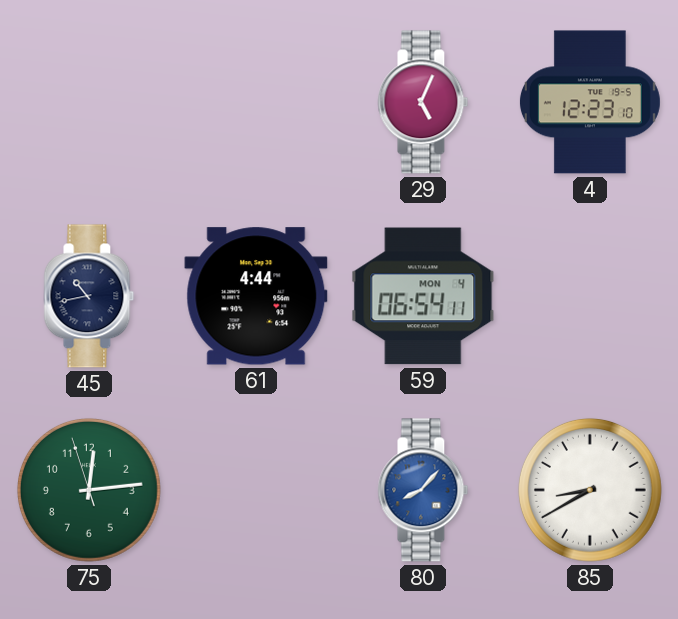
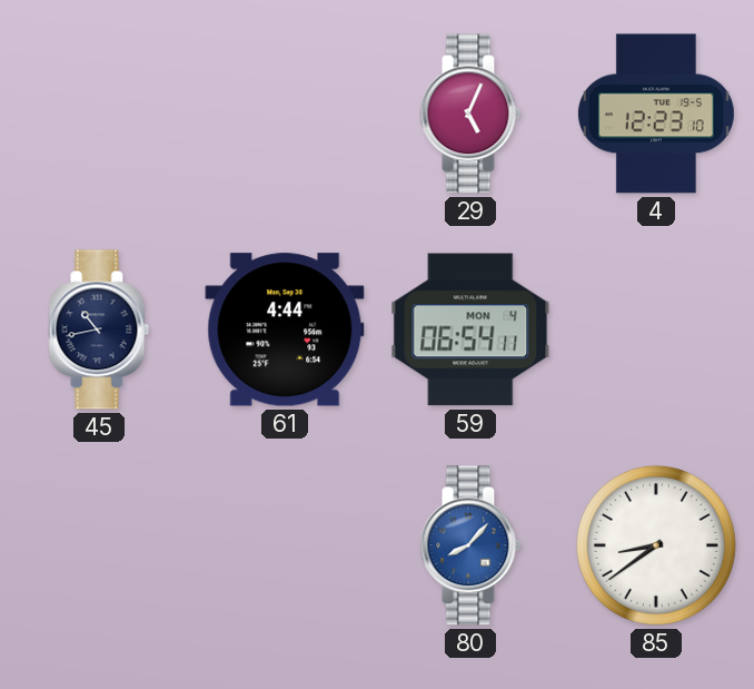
75: 12:13 -> none (89, 490)
85: 8:40 -> 8:39 (656, 545)
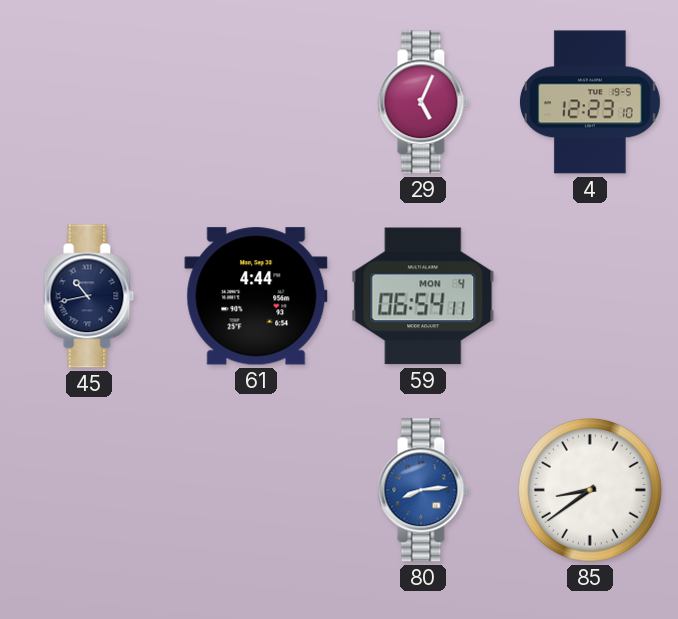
80: 8:07 -> 8:14 (423, 490)
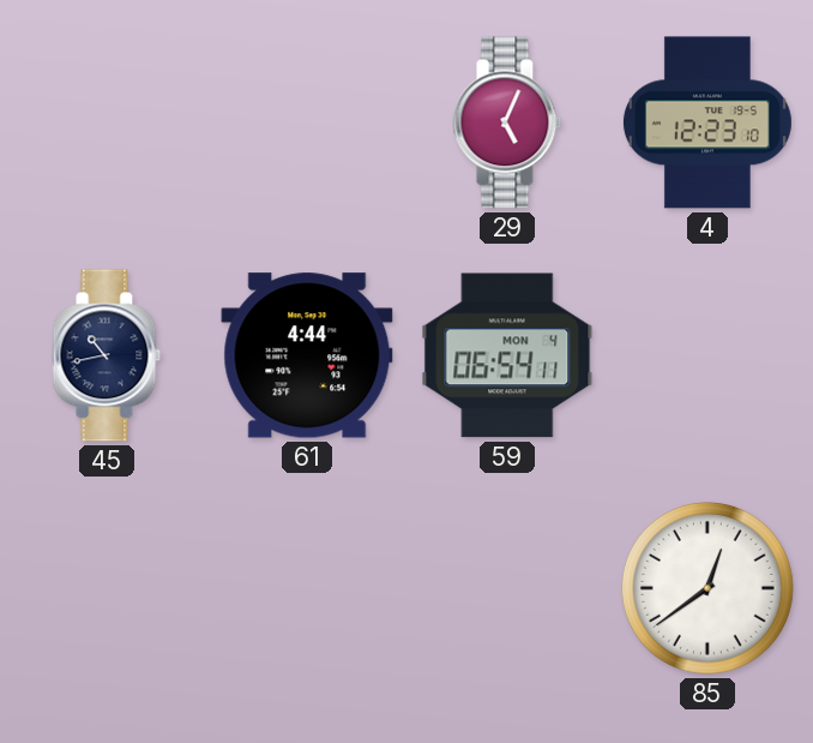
80: 8:14 -> none (423, 490)
85: 8:39 -> 12:39 (707, 588)
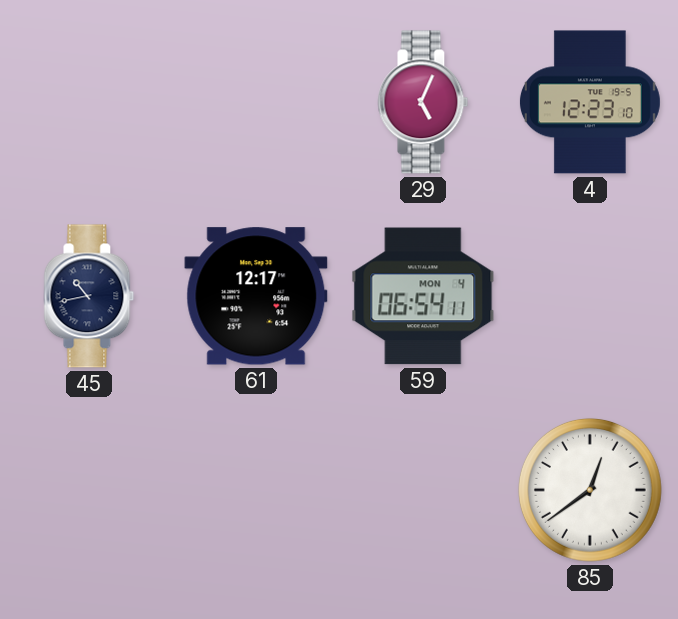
61: 4:44 -> 12:17 (256, 296)
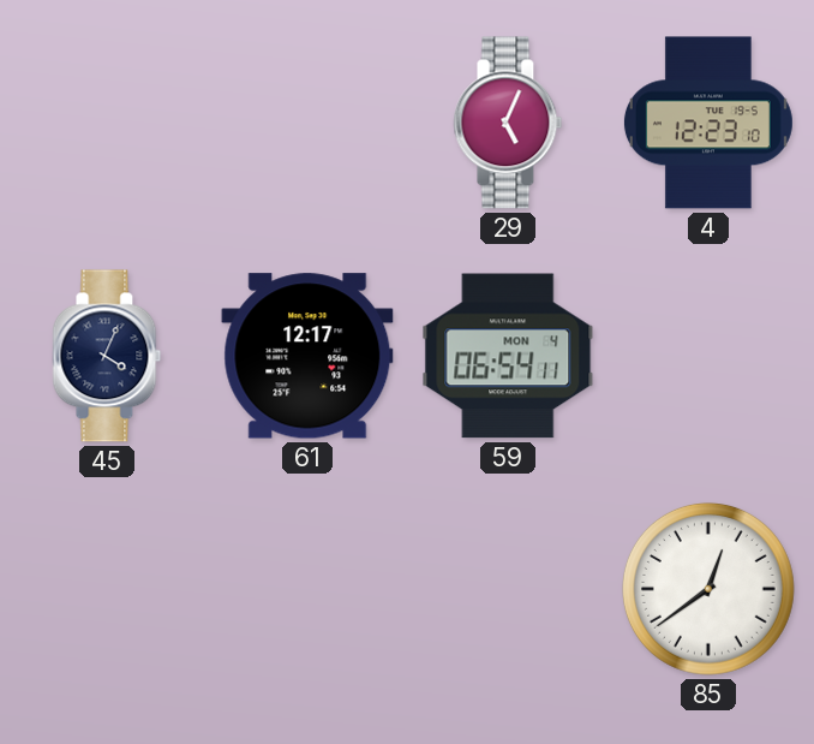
45: 10:43 -> 4:04 (107, 356)
